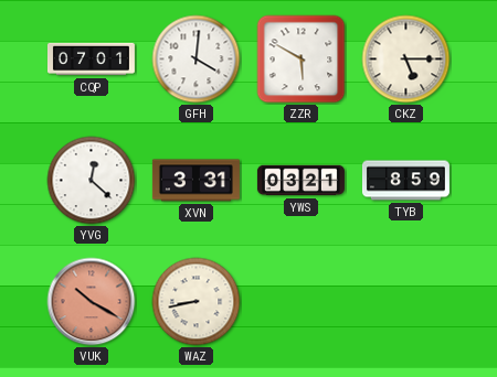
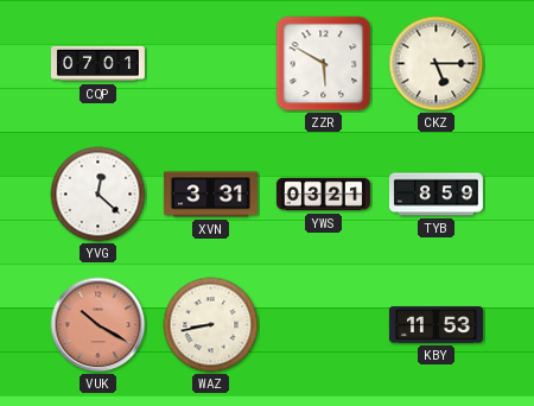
GFH: 4:01 -> none (197, 60)
KBY: none -> 11:53 (436, 325)
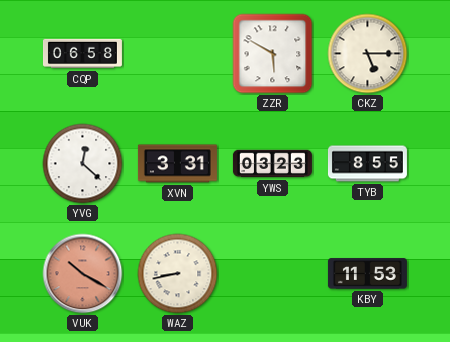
CQP: 07:01 -> 06:58 (82, 54)
YWS: 03:21 -> 03:23 (272, 164)
TYB: 8:59 -> 8:55 (367, 164)
